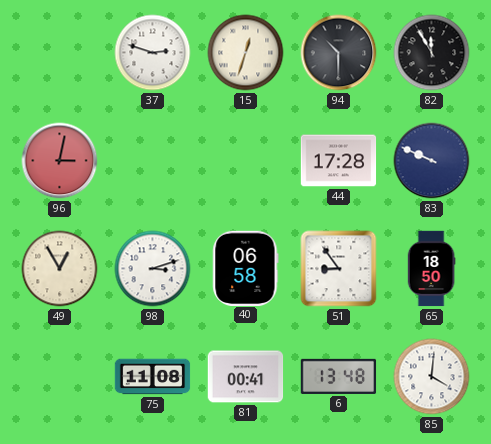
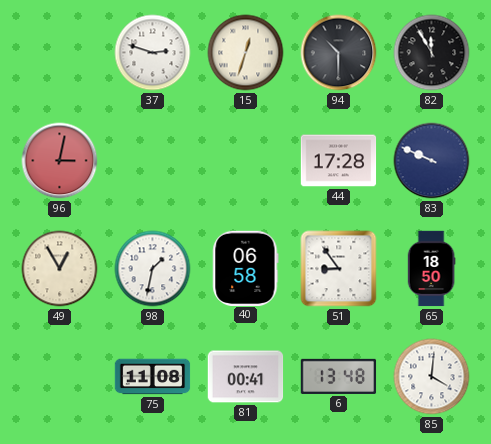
98: 3:12 -> 1:32 (153, 269)
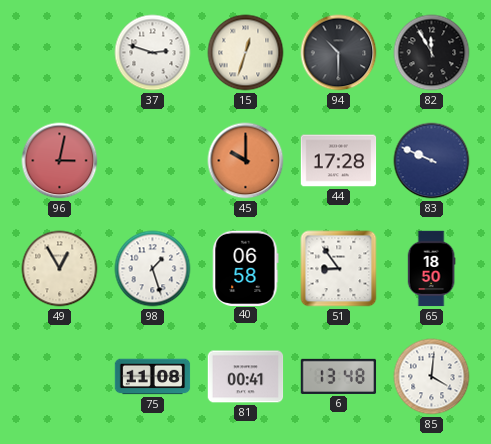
45: none -> 10:00 (246, 161)
98: 1:32 -> 1:27 (153, 269)
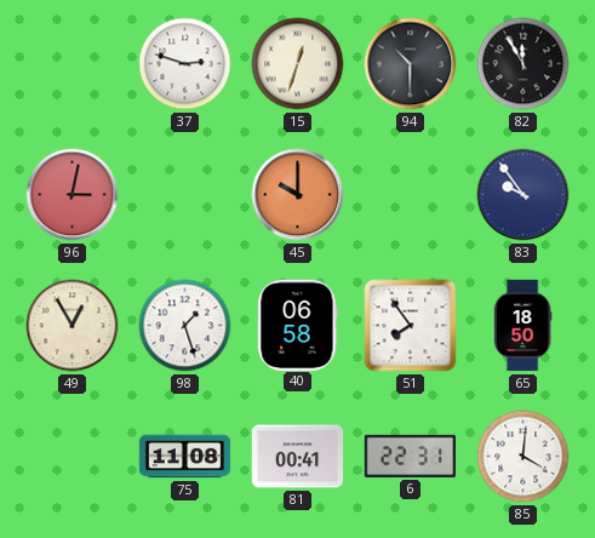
44: 17:28 -> none (339, 161)
83: 9:49 -> 9:54 (524, 195)
51: 8:54 -> 7:54 (411, 326)
6: 13:48 -> 22:31 (411, 456)
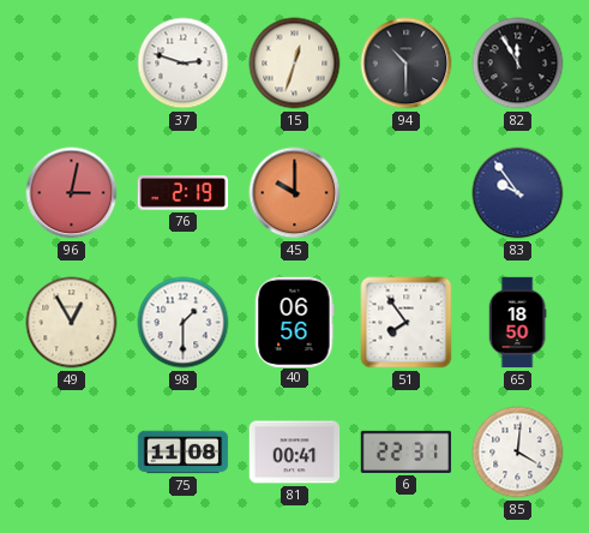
76: none -> 2:19 (184, 193)
98: 1:27 -> 1:30 (184, 323)
40: 06:58 -> 06:56 (295, 322)
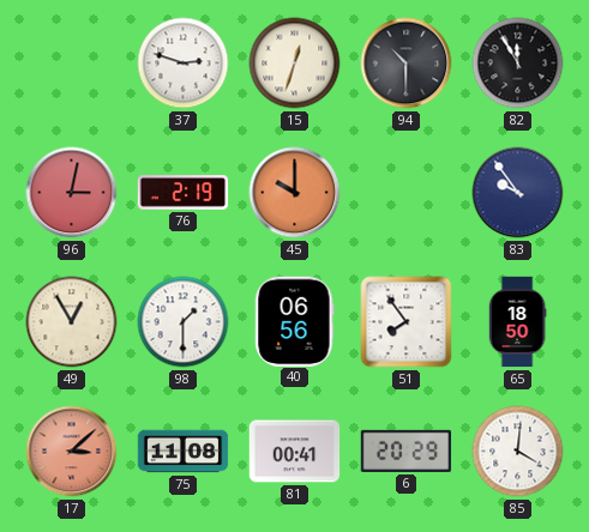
17: none -> 3:08 (72, 452)
6: 22:31 -> 20:29 (407, 451)
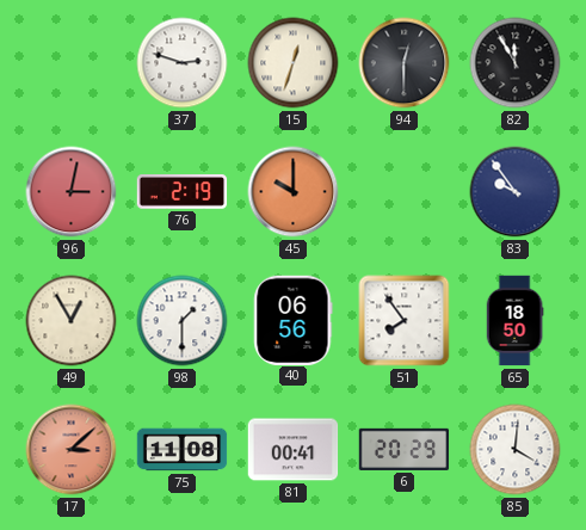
94: 10:30 -> 12:30 (405, 63)
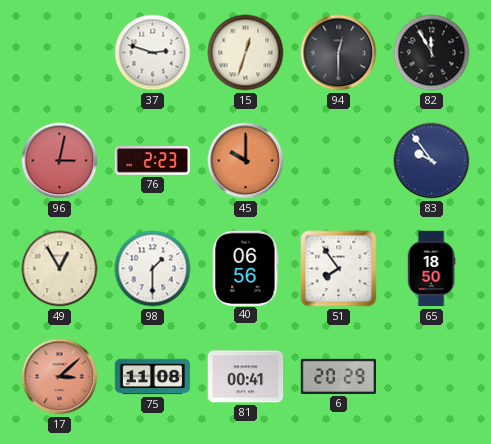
76: 2:19 -> 2:23 (153, 161)
85: 4:01 -> none (516, 450)
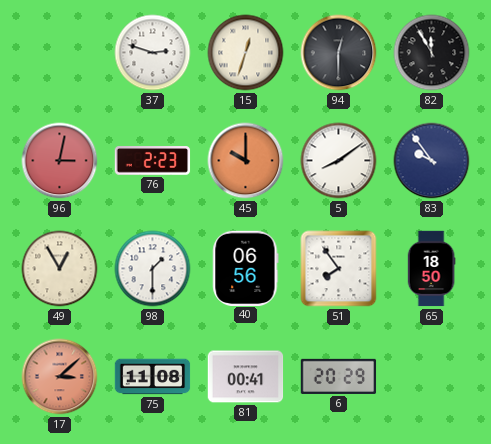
5: none -> 8:09 (339, 161)
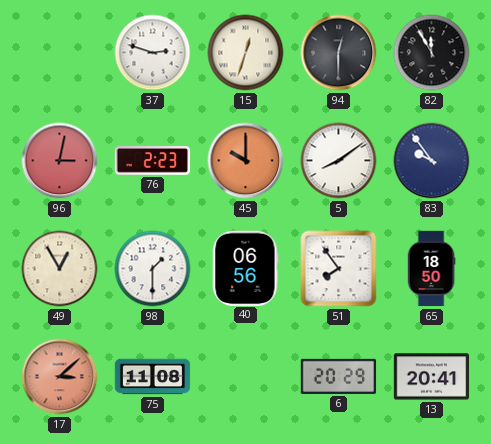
81: 00:41 -> none (246, 377)
13: none -> 20:41 (432, 377)
